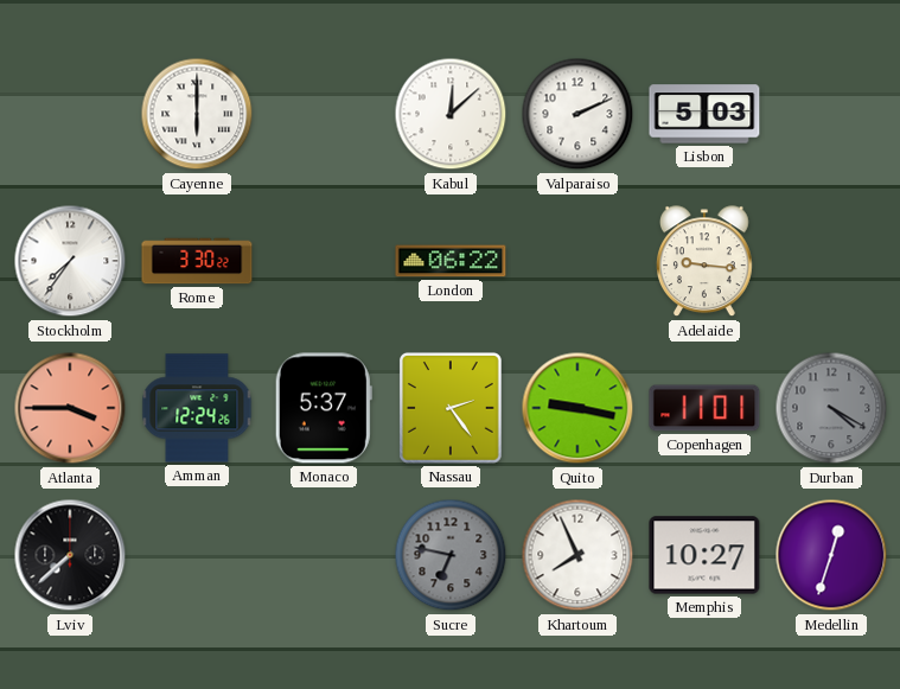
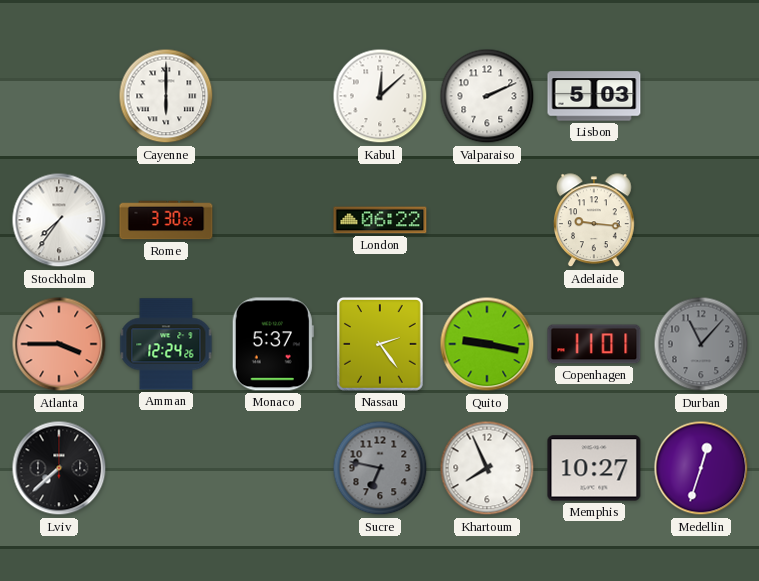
Durban: 4:20 -> 11:07 (701, 344)
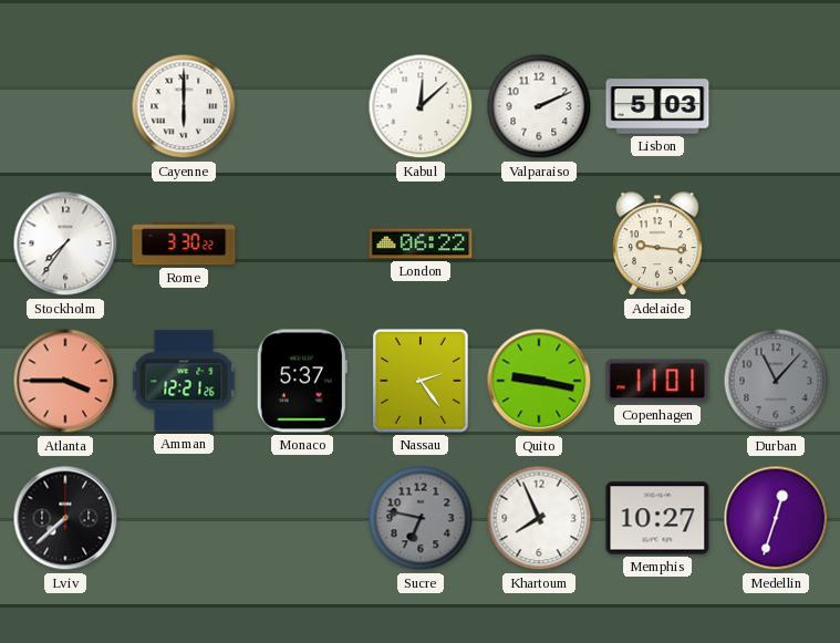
Amman: 12:24 -> 12:21 (184, 381)
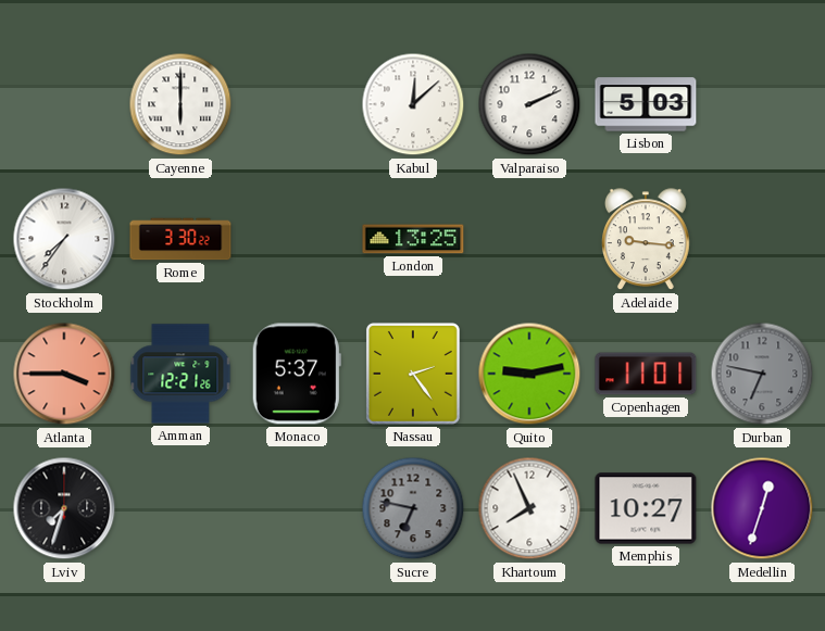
London: 06:22 -> 13:25 (413, 239)
Quito: 9:17 -> 9:13 (529, 374)
Durban: 11:07 -> 6:47 (762, 374)
Lviv: 7:38 -> 7:33 (64, 508)
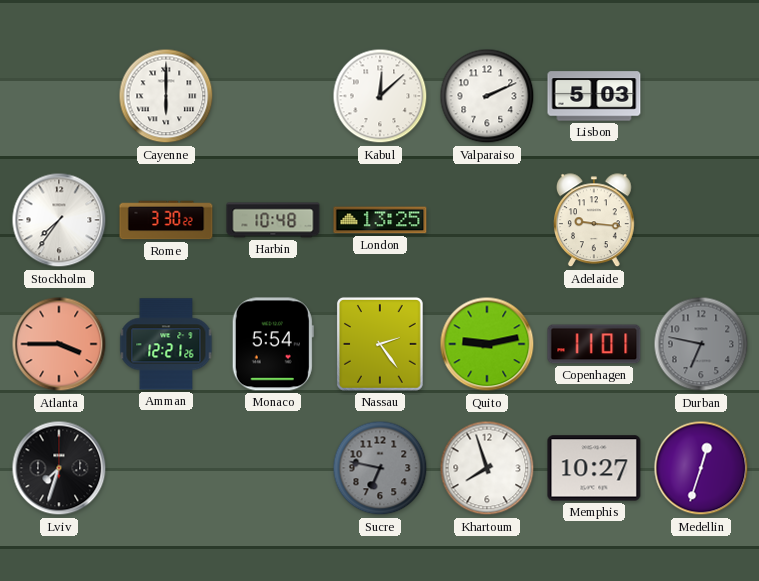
Harbin: none -> 10:48 (273, 220)
Monaco: 5:37 -> 5:54 (273, 344)
Khartoum: 7:56 -> 7:57 (487, 468)
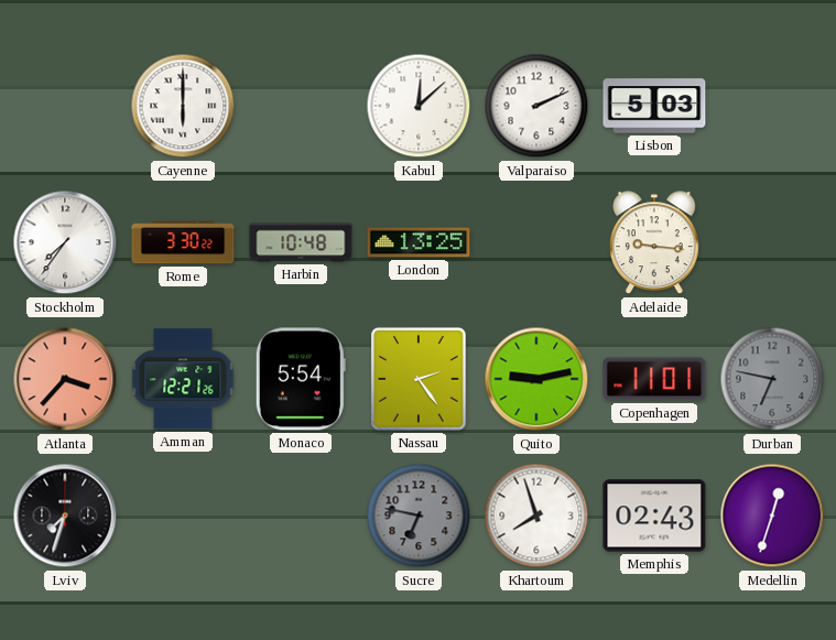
Atlanta: 3:45 -> 3:37 (65, 379)
Memphis: 10:27 -> 02:43 (654, 516)
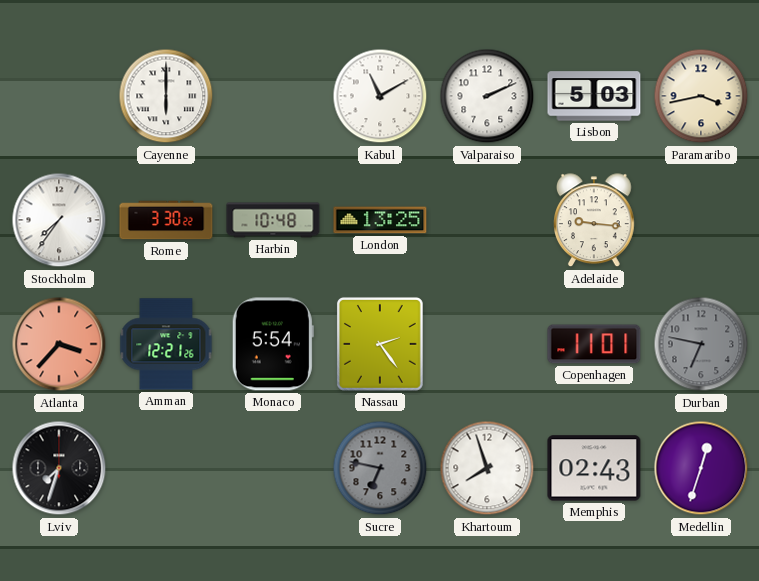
Kabul: 12:08 -> 11:10 (380, 96)
Paramaribo: none -> 3:43 (701, 96)
Quito: 9:13 -> none (536, 379)
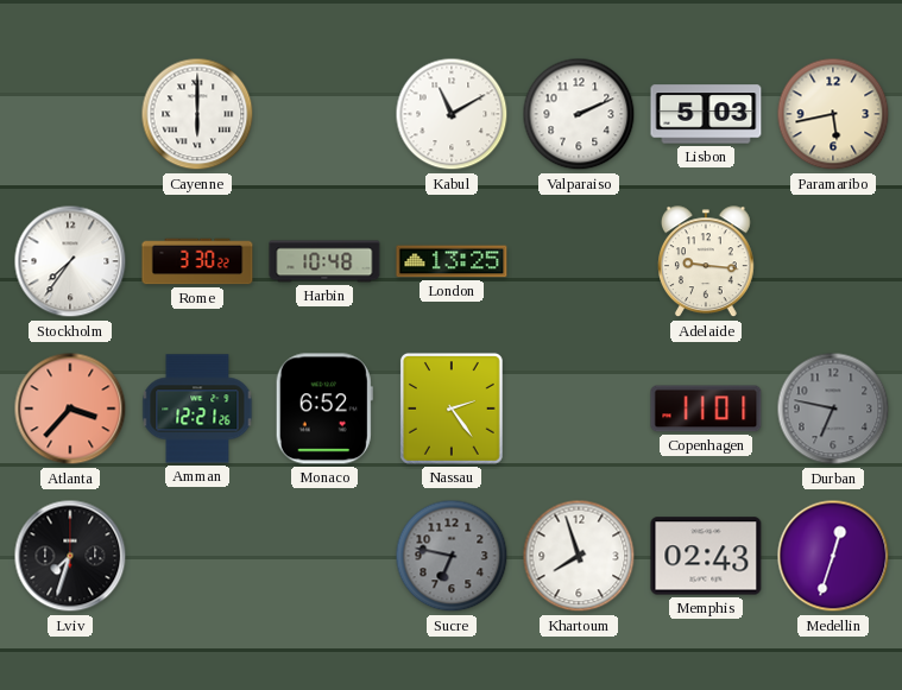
Paramaribo: 3:43 -> 5:43 (833, 114)
Monaco: 5:54 -> 6:52 (324, 409)
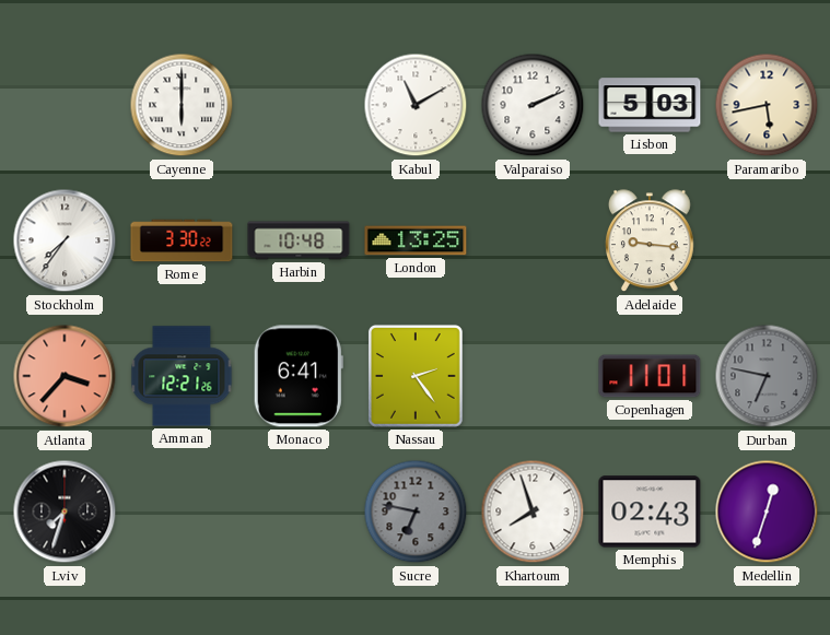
Monaco: 6:52 -> 6:41 (299, 376)
